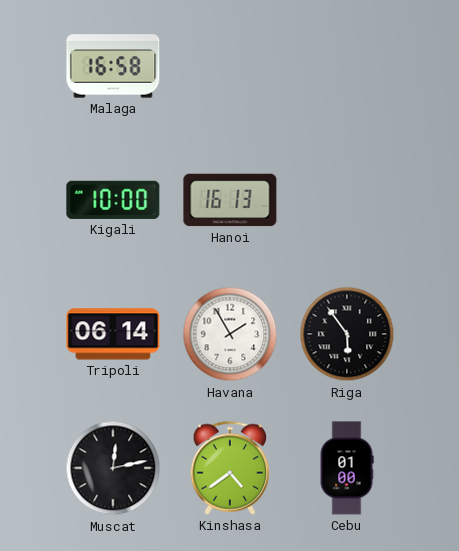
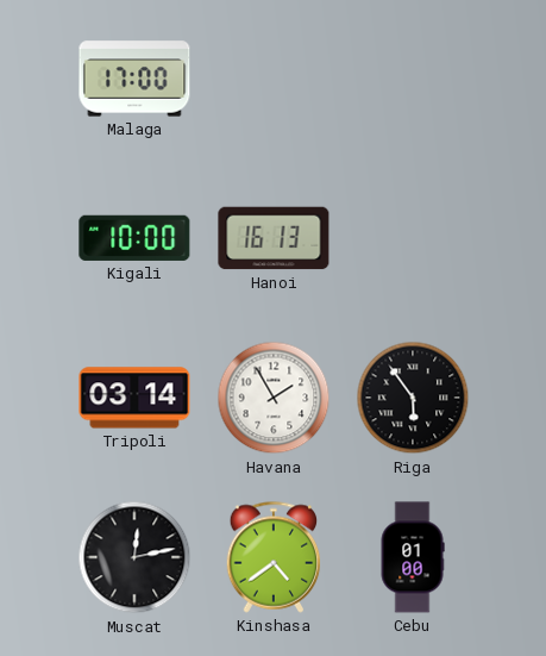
Malaga: 16:58 -> 17:00 (134, 79)
Tripoli: 06:14 -> 03:14 (134, 398)
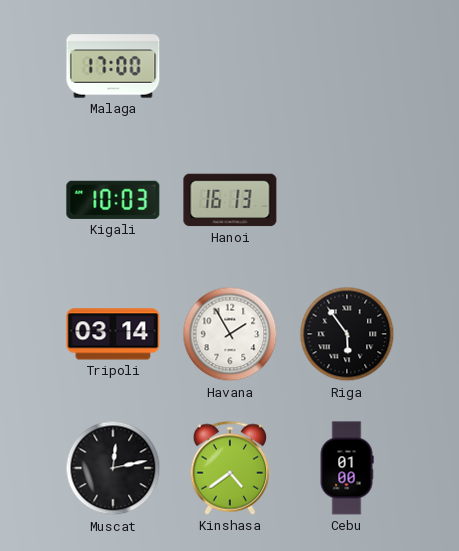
Kigali: 10:00 -> 10:03 (113, 200)
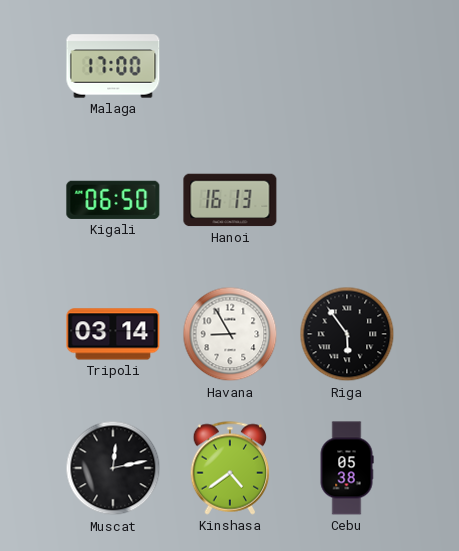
Kigali: 10:03 -> 06:50 (113, 200)
Havana: 1:55 -> 8:55 (230, 334)
Cebu: 01:00 -> 05:38 (347, 468)
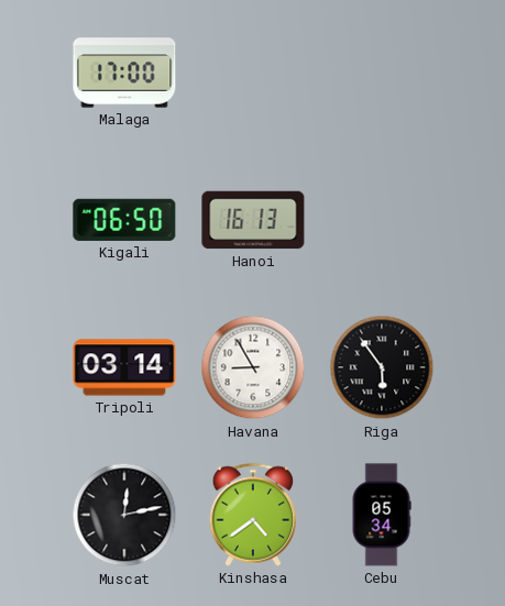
Cebu: 05:38 -> 05:34 (382, 515)
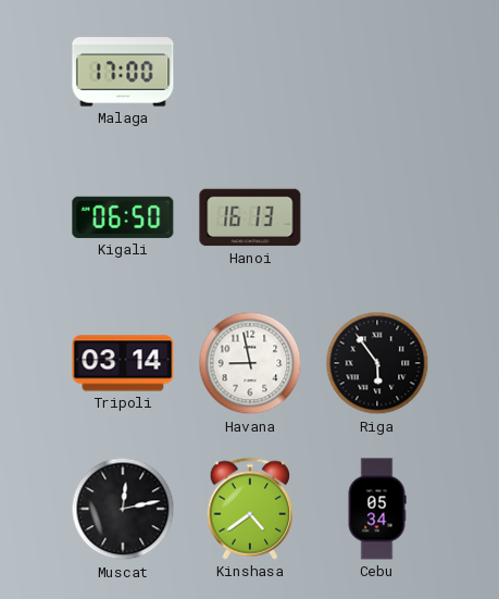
Havana: 8:55 -> 8:58 (250, 363)
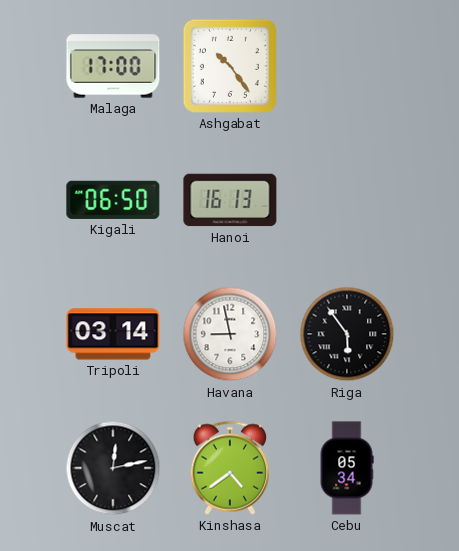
Ashgabat: none -> 10:24 (230, 66)
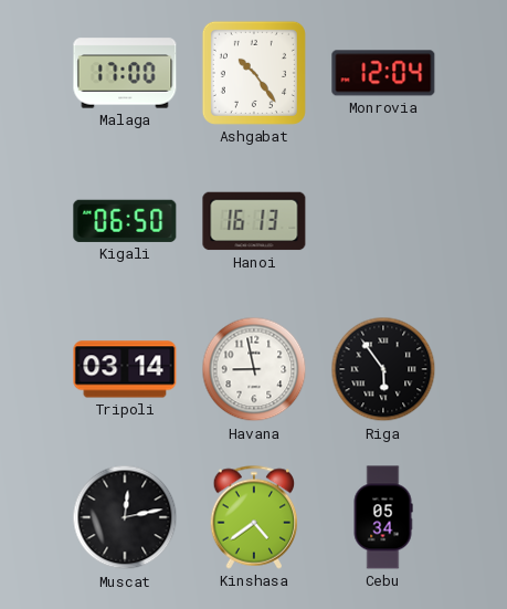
Monrovia: none -> 12:04 (383, 73)
